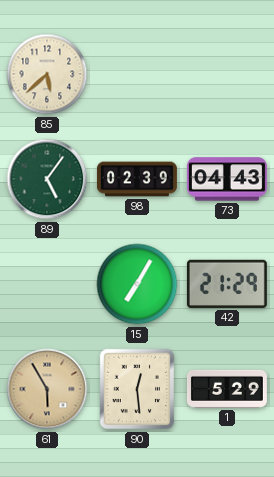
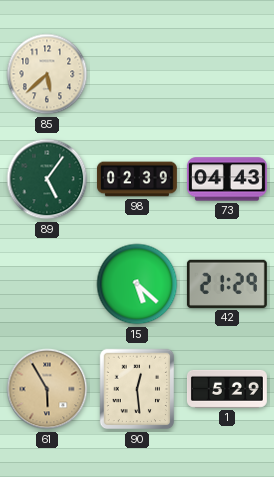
15: 7:05 -> 5:22 (137, 284)
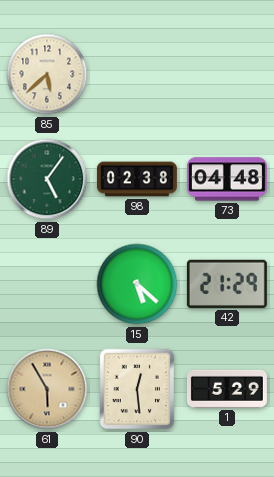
98: 02:39 -> 02:38 (137, 179)
73: 04:43 -> 04:48 (227, 179)
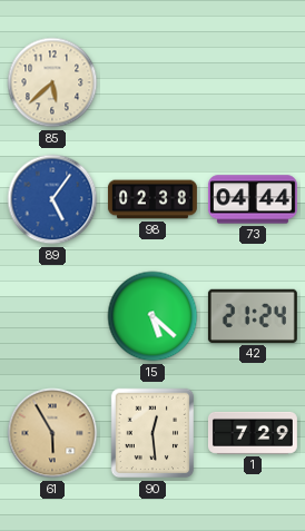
89 dial: green -> blue (52, 199)
73: 04:48 -> 04:44 (253, 199)
42: 21:29 -> 21:24 (253, 316)
1: 5:29 -> 7:29 (253, 433)
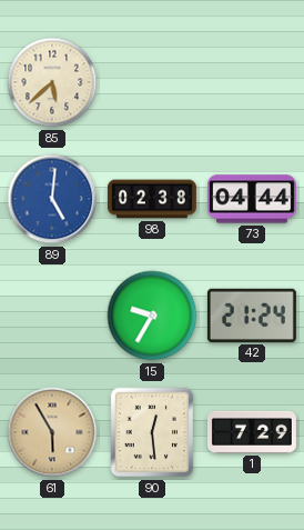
89: 5:06 -> 5:01 (52, 199)
15: 5:22 -> 9:35 (152, 316)
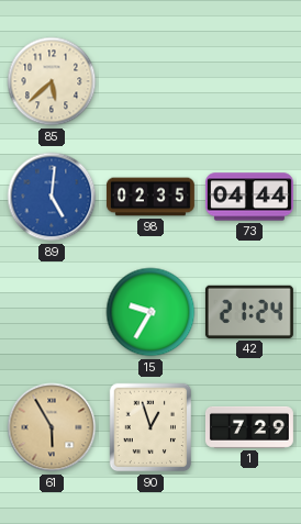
98: 02:38 -> 02:35 (150, 197)
90: 12:29 -> 12:57 (150, 427)
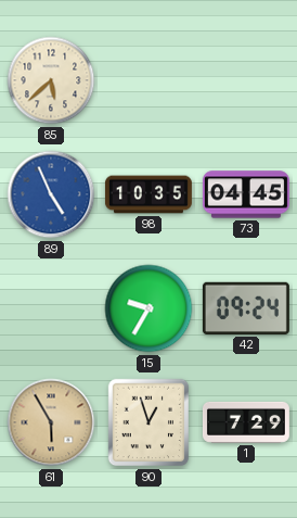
89: 5:01 -> 4:56 (51, 194)
98: 02:35 -> 10:35 (148, 194)
73: 04:44 -> 04:45 (246, 194)
42: 21:24 -> 09:24 (246, 308)
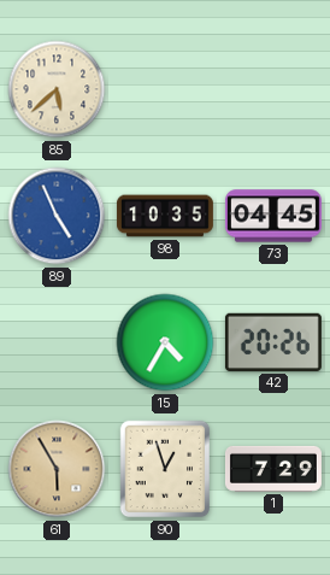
15: 9:35 -> 4:35 (165, 342)
42: 09:24 -> 20:26 (273, 342)
